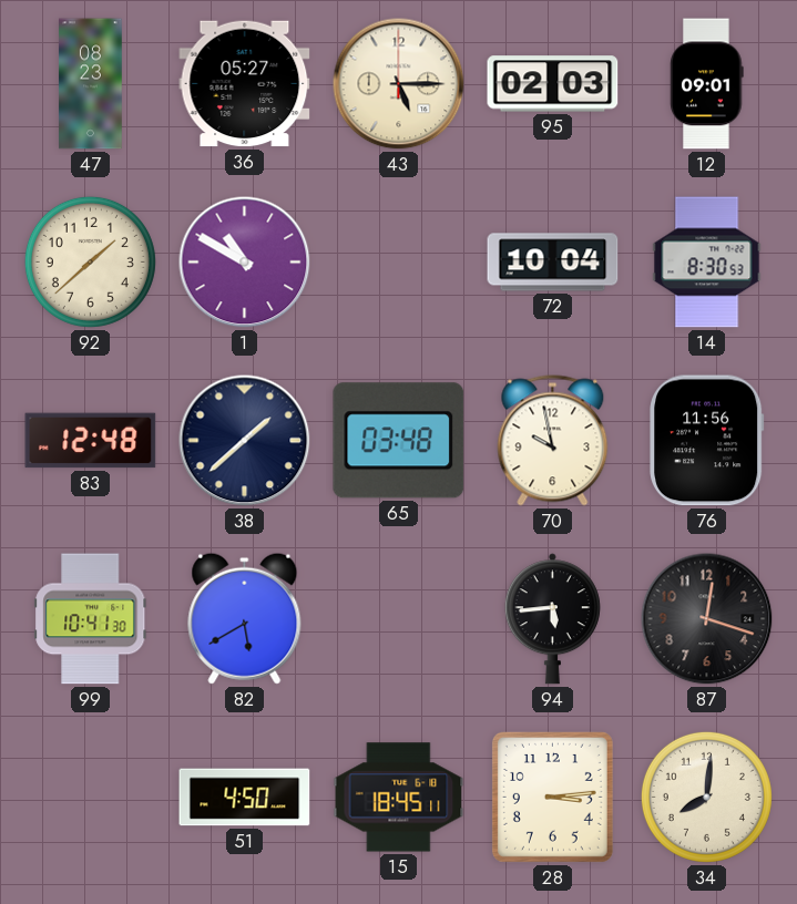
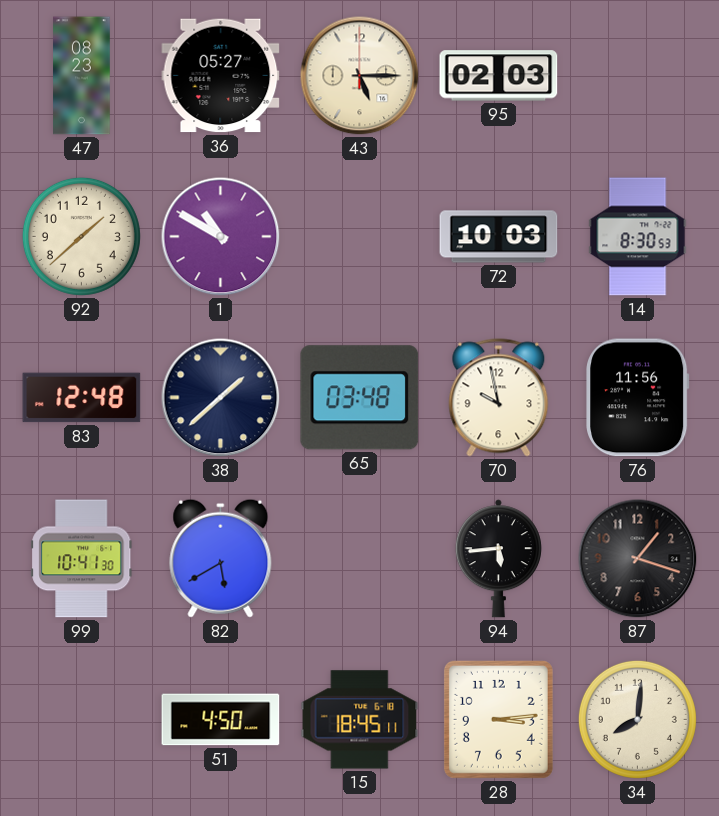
12: 09:01 -> none (707, 84)
72: 10:04 -> 10:03 (499, 237)
87: 12:18 -> 1:18 (638, 559)
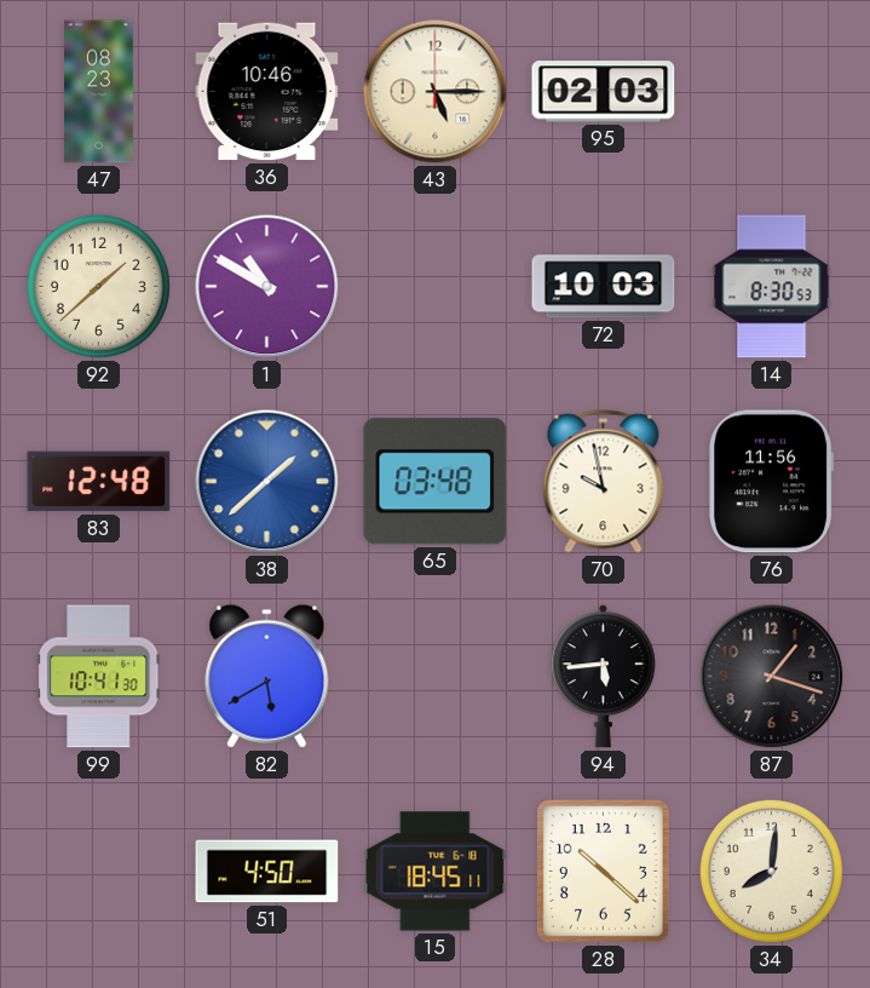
36: 05:27 -> 10:46 (267, 92)
38 dial: navy -> blue (267, 482)
28: 3:14 -> 10:22 (603, 871)
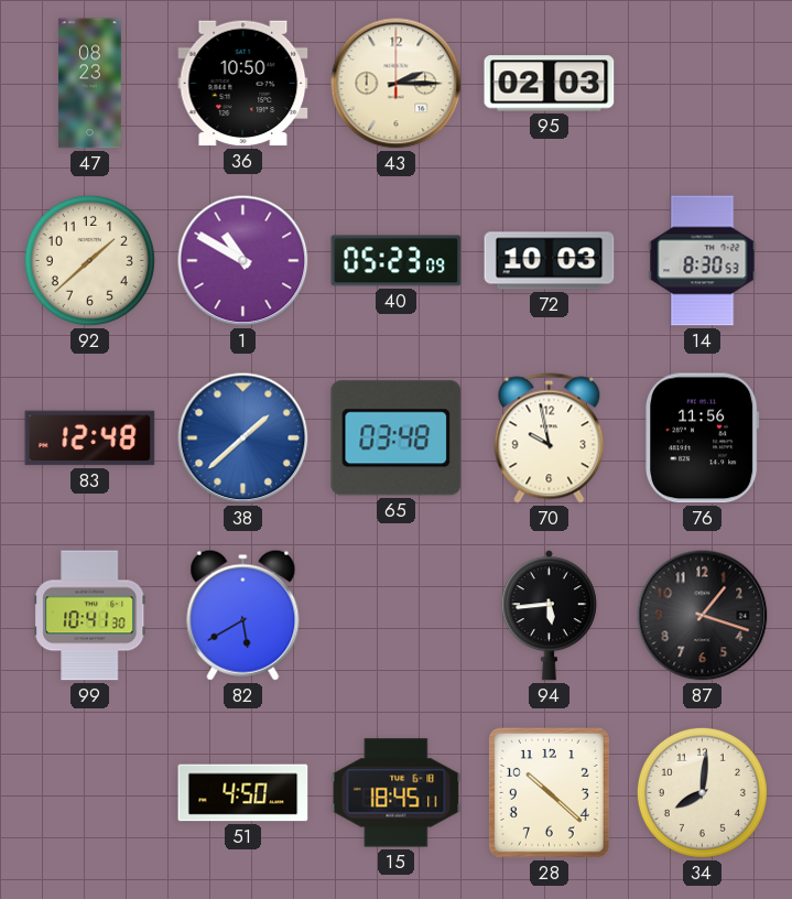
36: 10:46 -> 10:50 (243, 84)
43: 5:15 -> 2:15 (397, 84)
40: none -> 05:23 (397, 261)
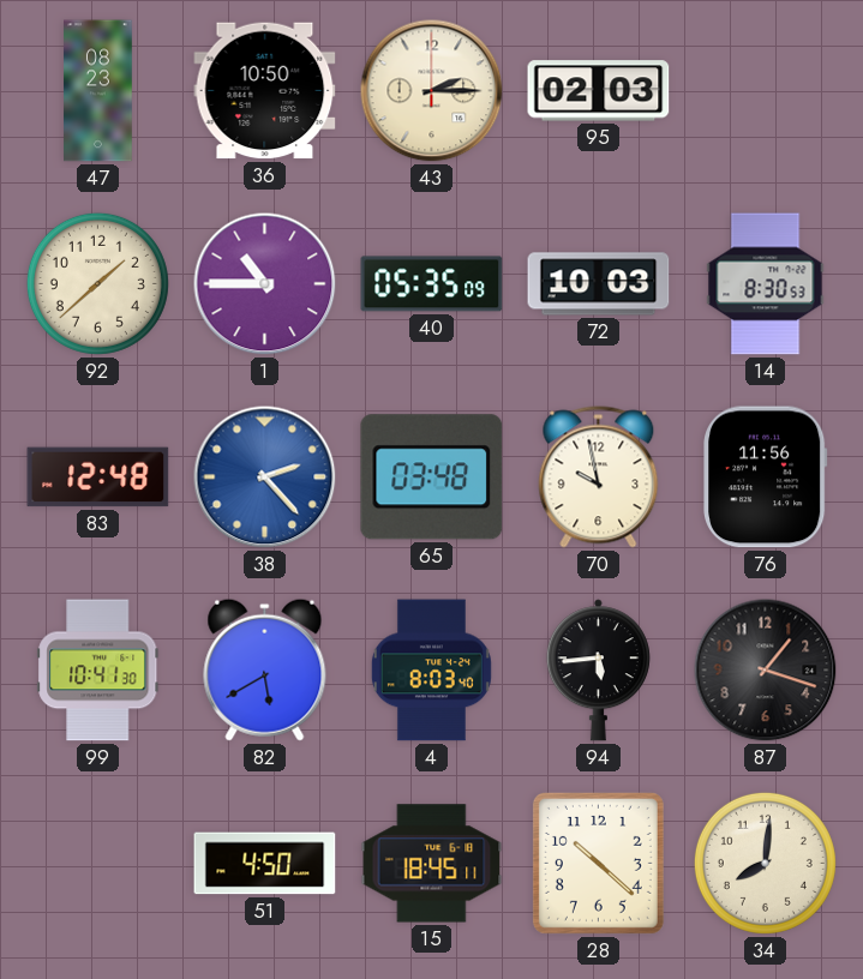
1: 10:50 -> 10:45 (265, 284)
40: 05:23 -> 05:35 (432, 284)
38: 1:38 -> 2:23 (265, 478)
4: none -> 8:03 (431, 671)
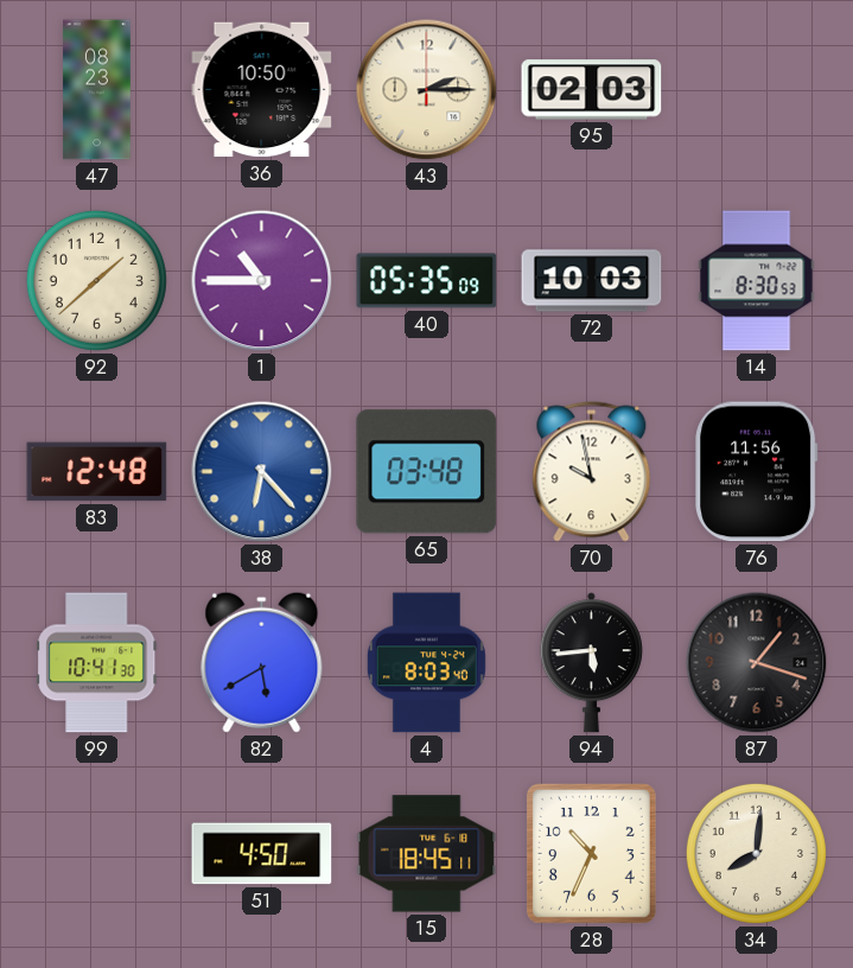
38: 2:23 -> 6:23 (262, 472)
28: 10:22 -> 10:34 (591, 853)
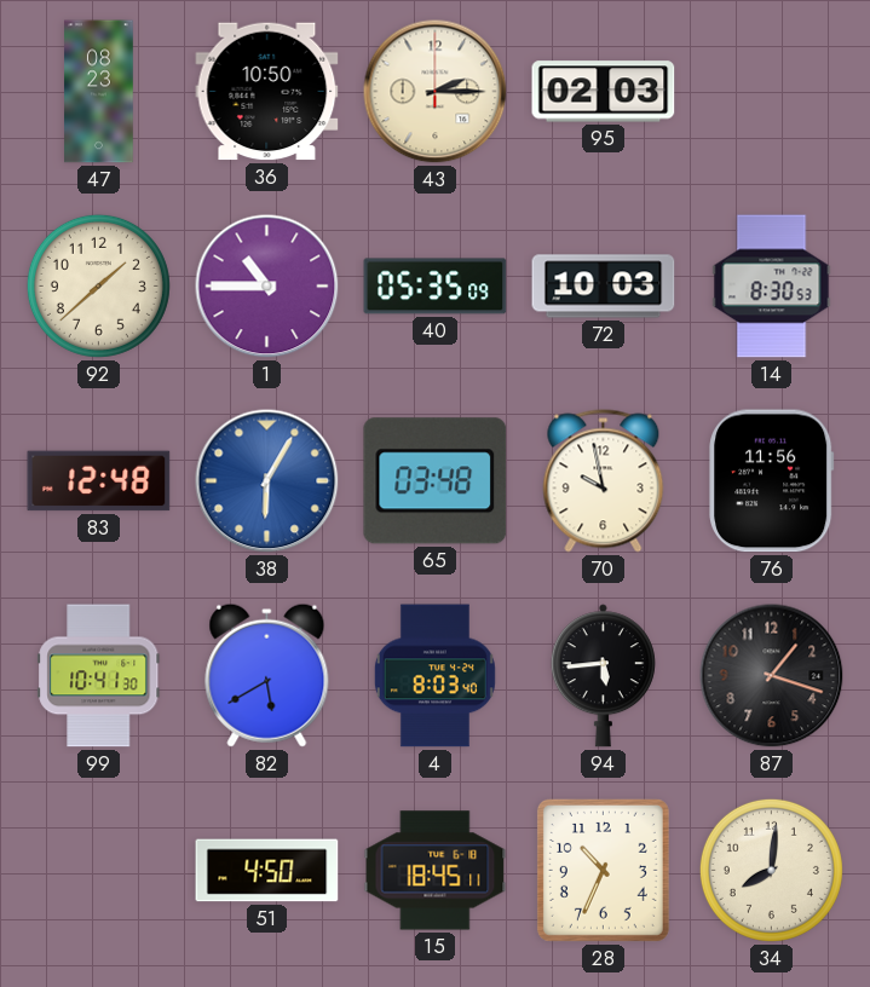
38: 6:23 -> 6:05 (267, 481)
